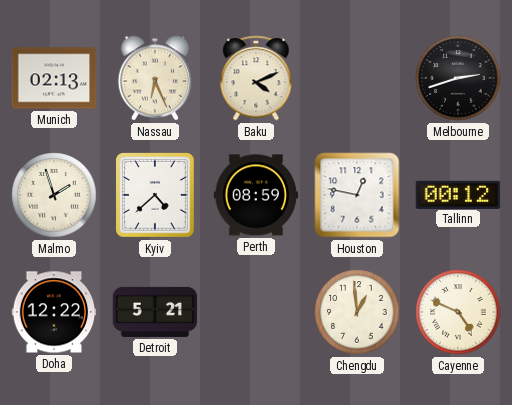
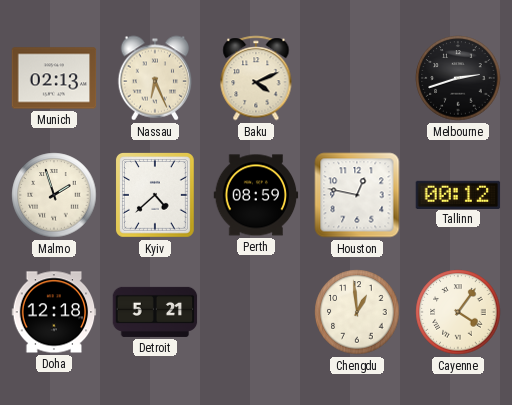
Doha: 12:22 -> 12:18 (54, 312)
Cayenne: 4:49 -> 4:06 (458, 312)
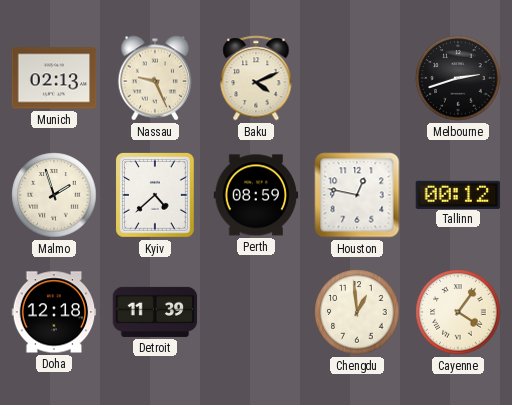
Nassau: 6:26 -> 9:26 (155, 78)
Detroit: 5:21 -> 11:39 (155, 312)
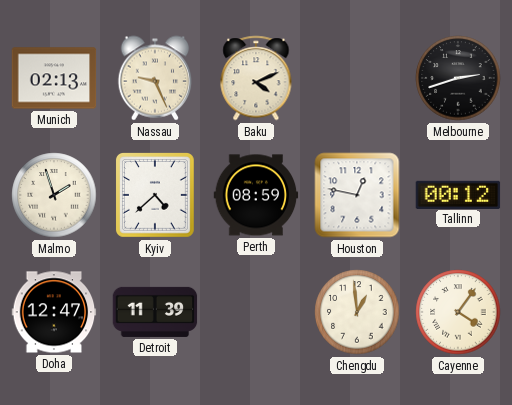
Doha: 12:18 -> 12:47 (54, 312)
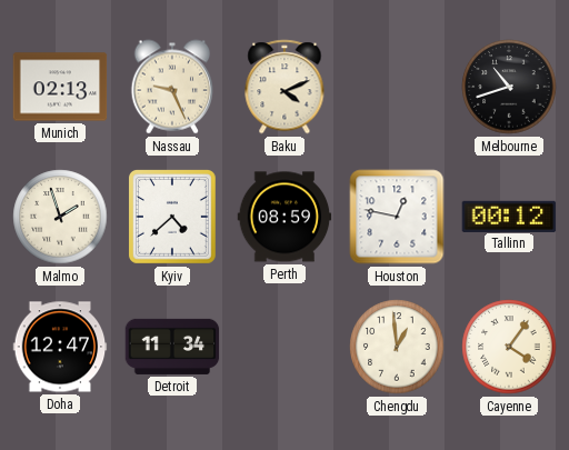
Melbourne: 2:42 -> 10:42 (509, 87)
Detroit: 11:39 -> 11:34 (172, 347)
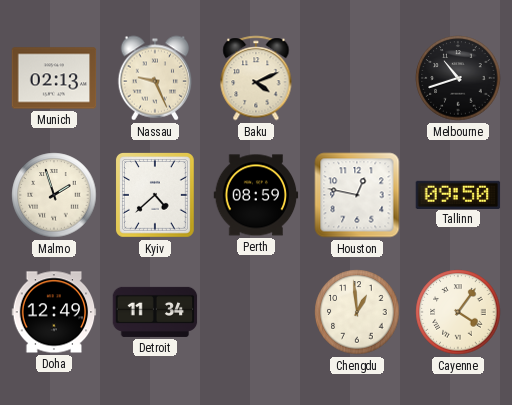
Tallinn: 00:12 -> 09:50 (458, 194)
Doha: 12:47 -> 12:49 (54, 312)
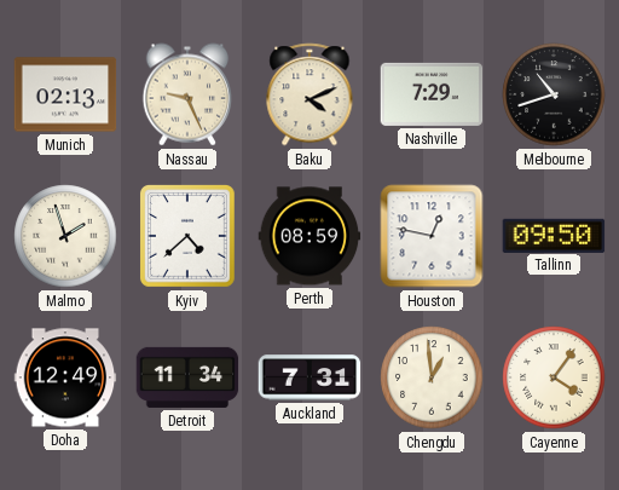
Nashville: none -> 7:29 (432, 94)
Auckland: none -> 7:31 (309, 377)
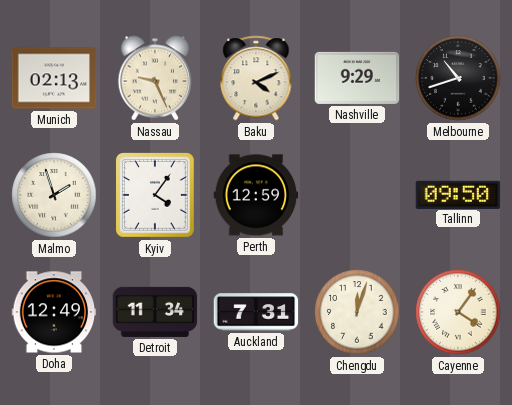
Nashville: 7:29 -> 9:29 (357, 78)
Kyiv: 4:38 -> 4:06 (155, 196)
Perth: 08:59 -> 12:59 (256, 195)
Houston: 12:47 -> none (432, 236)
Chengdu: 12:59 -> 12:03 (357, 312)
